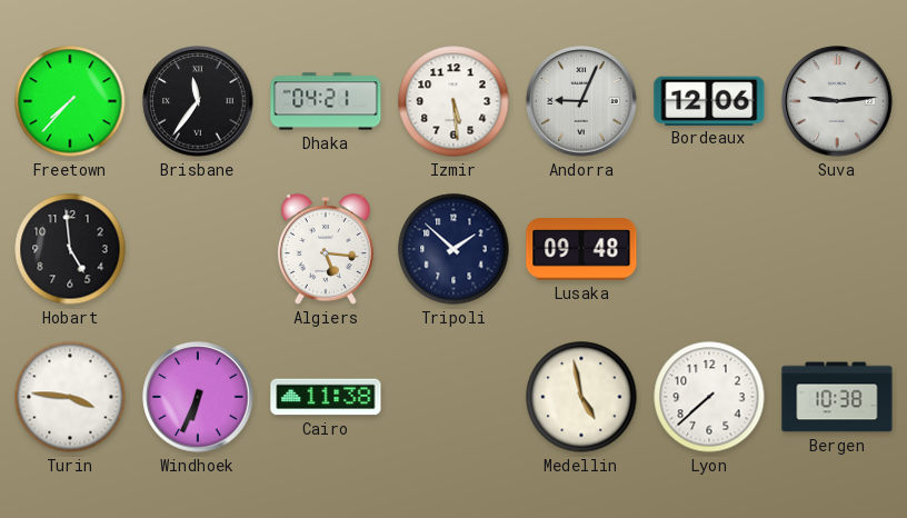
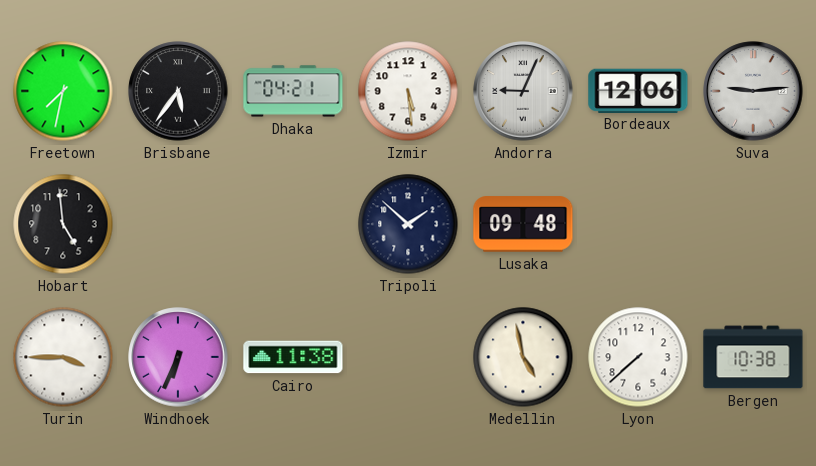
Freetown: 7:37 -> 7:32 (63, 91)
Brisbane: 11:36 -> 5:36 (178, 91)
Algiers: 5:16 -> none (326, 249)
Turin: 3:46 -> 3:45 (63, 357)
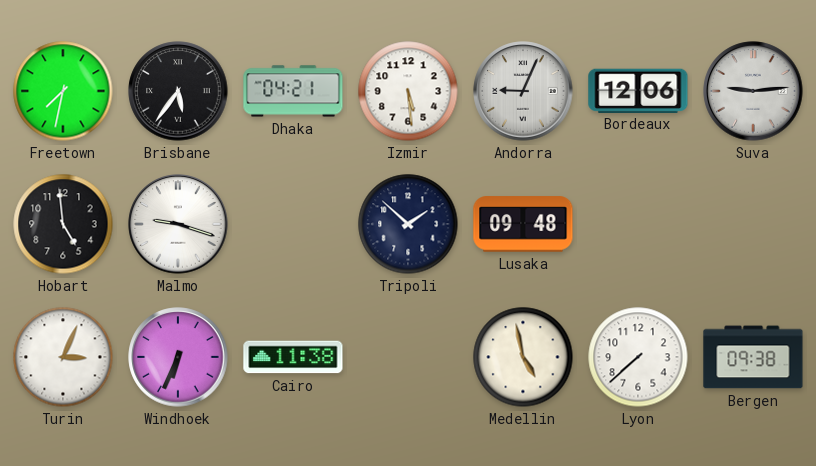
Malmo: none -> 9:18 (178, 224)
Turin: 3:45 -> 3:04 (63, 357)
Bergen: 10:38 -> 09:38 (753, 357)
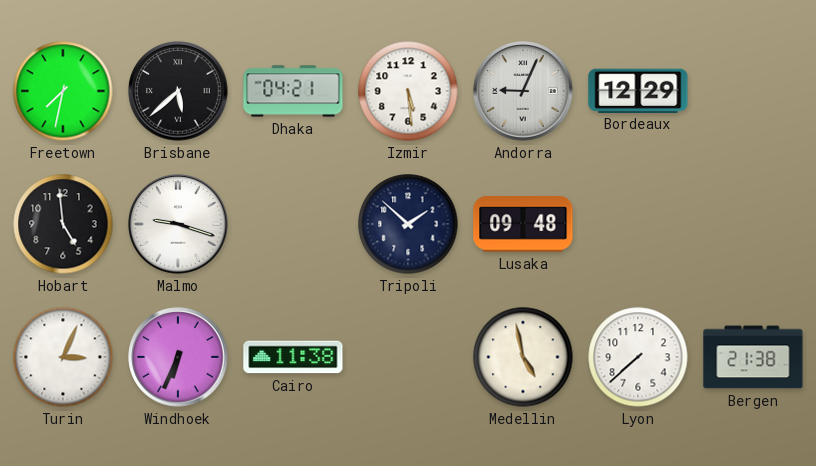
Brisbane: 5:36 -> 5:38 (178, 91)
Bordeaux: 12:06 -> 12:29 (638, 90)
Suva: 9:14 -> none (753, 91)
Bergen: 09:38 -> 21:38 (753, 357)
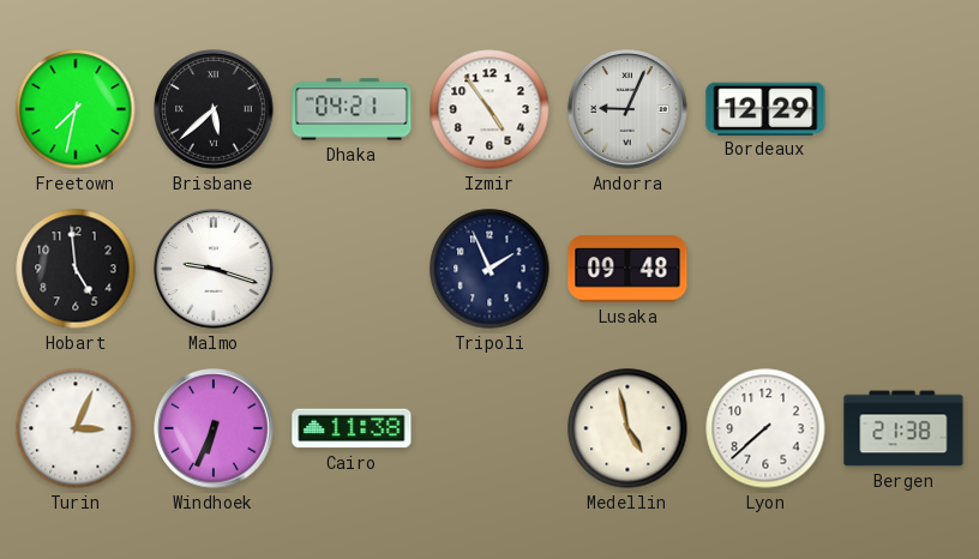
Izmir: 5:29 -> 4:54 (489, 109)
Tripoli: 1:52 -> 1:56 (489, 269)
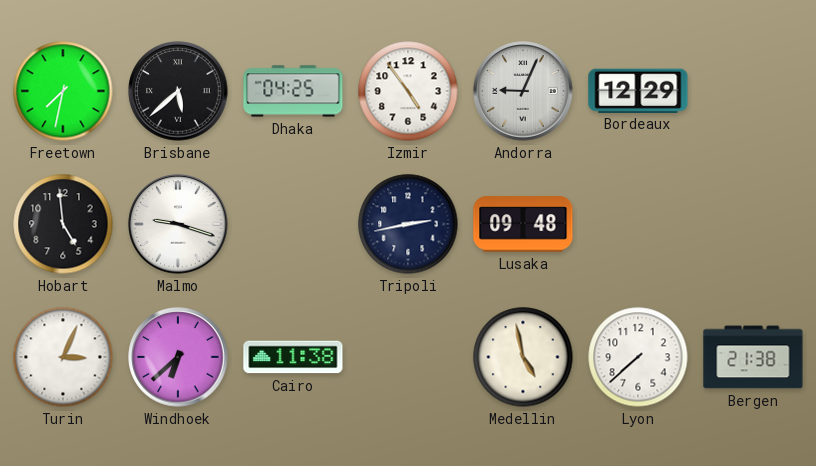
Dhaka: 04:21 -> 04:25 (293, 91)
Tripoli: 1:56 -> 2:43 (408, 224)
Windhoek: 6:34 -> 6:38 (178, 357)
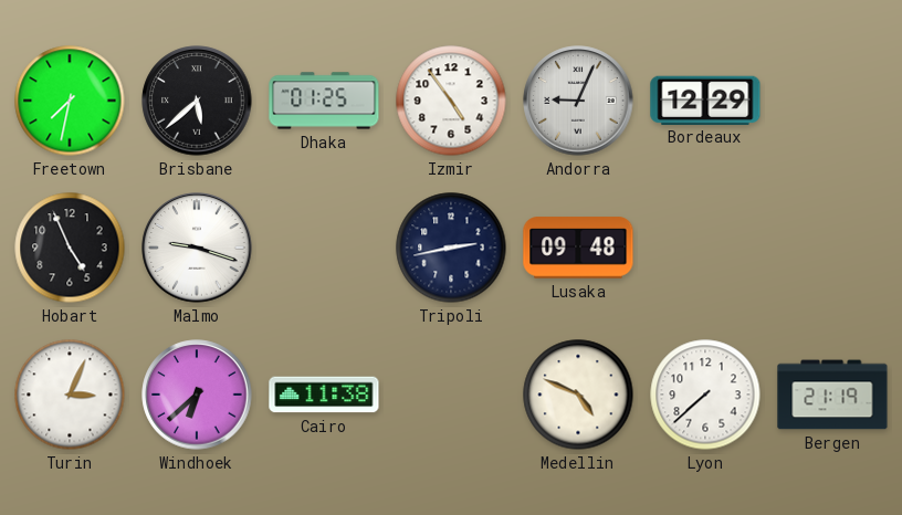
Dhaka: 04:25 -> 01:25 (324, 101)
Hobart: 4:59 -> 4:56 (70, 248)
Medellin: 4:58 -> 4:49 (578, 395)
Bergen: 21:38 -> 21:19 (832, 395)
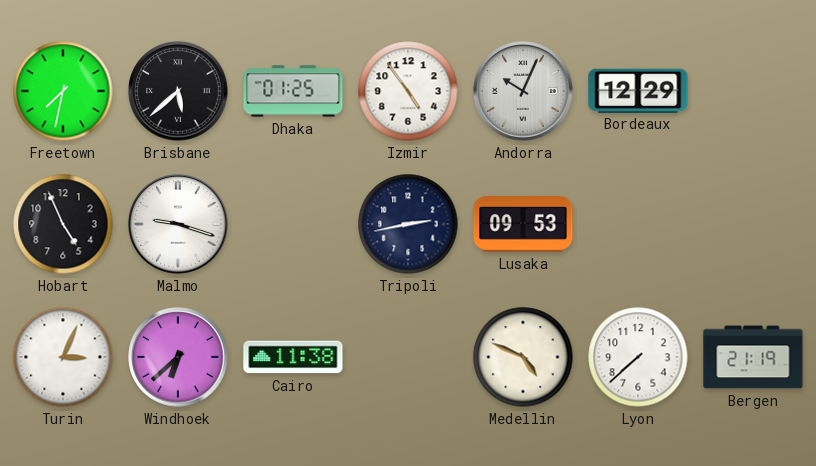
Andorra: 9:04 -> 10:04 (523, 91)
Lusaka: 09:48 -> 09:53 (523, 224)
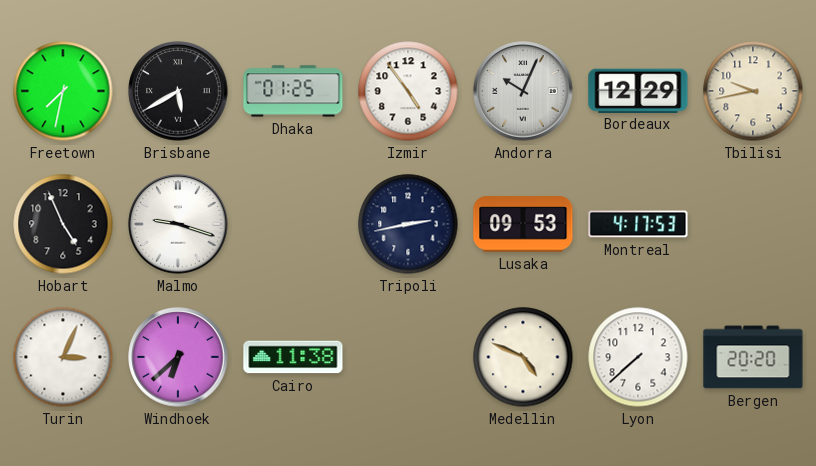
Brisbane: 5:38 -> 5:40 (178, 91)
Tbilisi: none -> 9:43 (753, 91)
Montreal: none -> 4:17 (638, 224)
Bergen: 21:19 -> 20:20 (753, 357)
